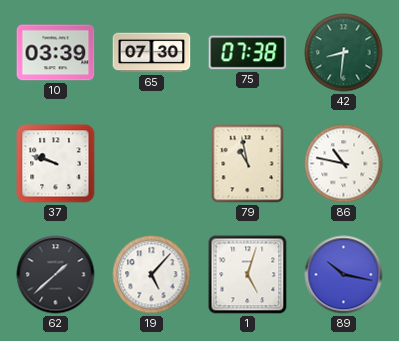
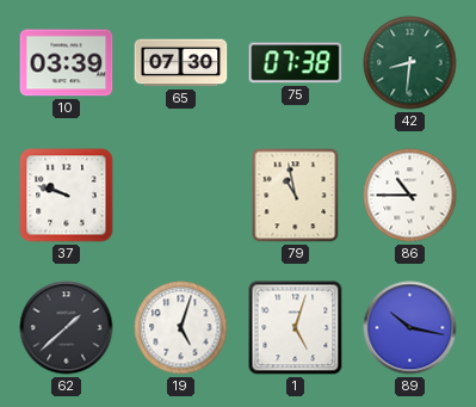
86: 10:47 -> 10:45 (410, 196)
19: 5:07 -> 5:03 (181, 328)
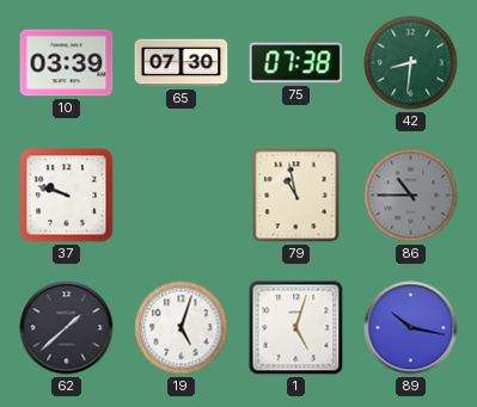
86 dial: white -> grey (411, 196)
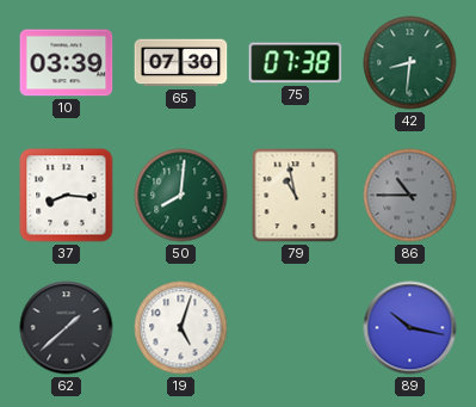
37: 9:48 -> 8:16 (67, 196)
50: none -> 8:01 (181, 196)
1: 5:03 -> none (296, 328)
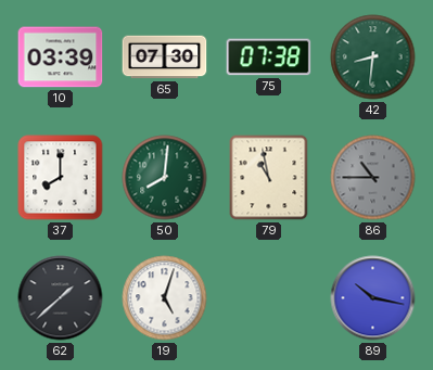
37: 8:16 -> 8:00 (61, 178)
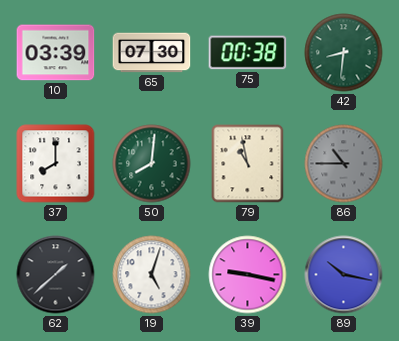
75: 07:38 -> 00:38 (248, 53)
39: none -> 9:17 (248, 275)
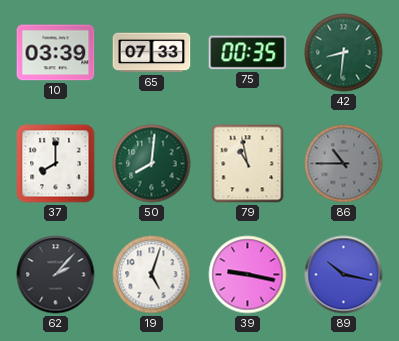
65: 07:30 -> 07:33 (152, 53)
75: 00:38 -> 00:35 (248, 53)
62: 1:38 -> 2:07 (56, 275)
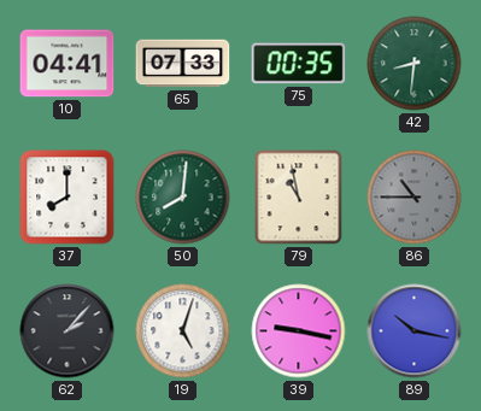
10: 03:39 -> 04:41 (68, 64)
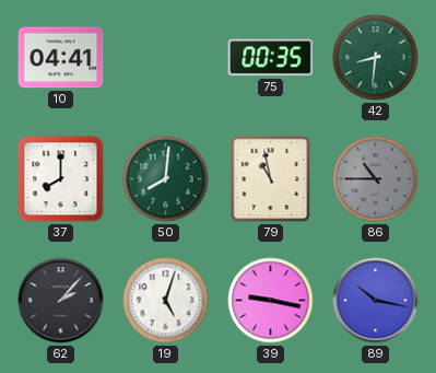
65: 07:33 -> none (183, 64)
